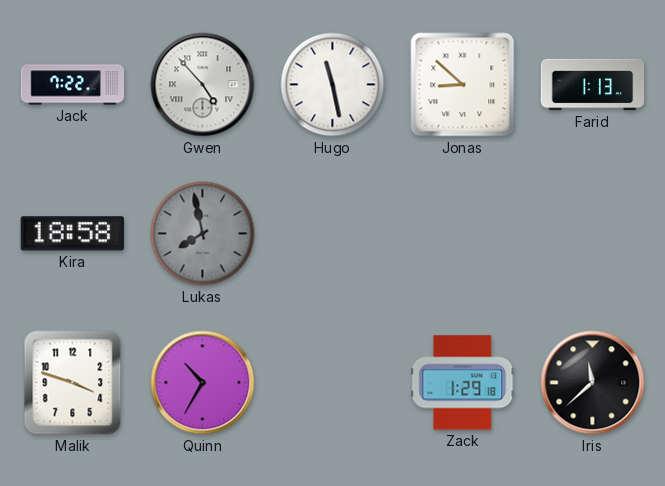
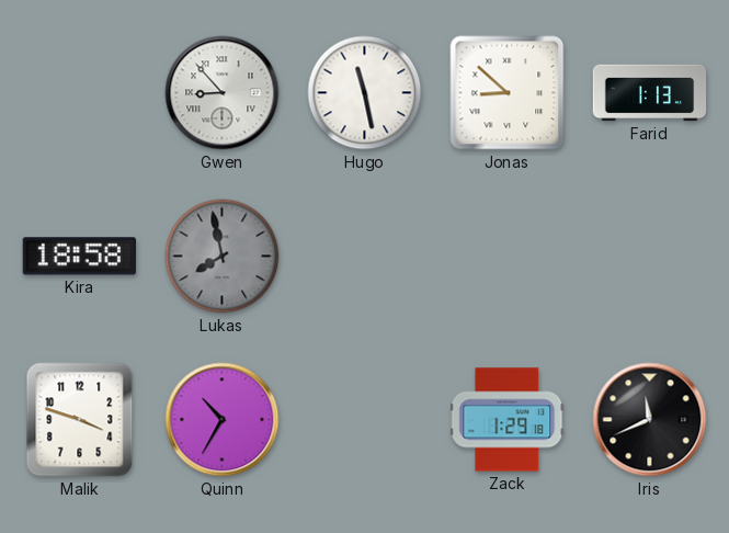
Jack: 7:22 -> none (73, 85)
Gwen: 4:53 -> 8:53 (223, 93)
Iris: 11:38 -> 11:41 (650, 420)
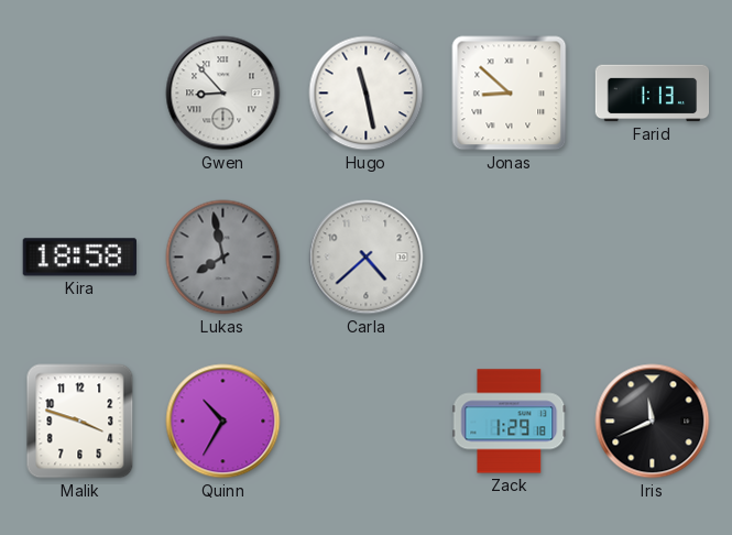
Carla: none -> 4:38 (367, 258)
